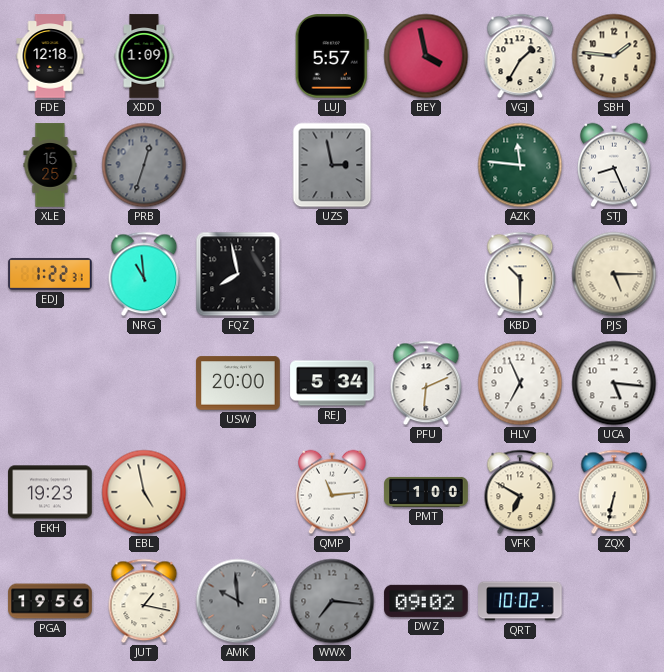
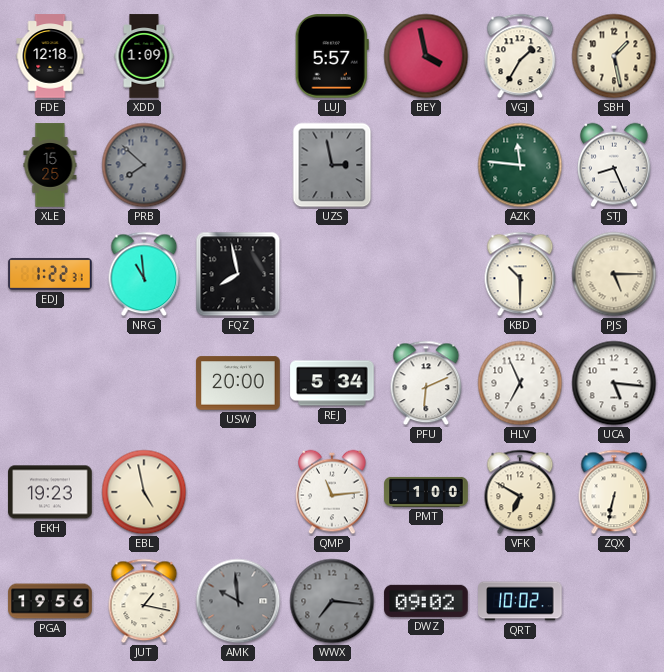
SBH: 1:46 -> 1:28 (614, 56)
PRB: 12:33 -> 7:52 (144, 165)
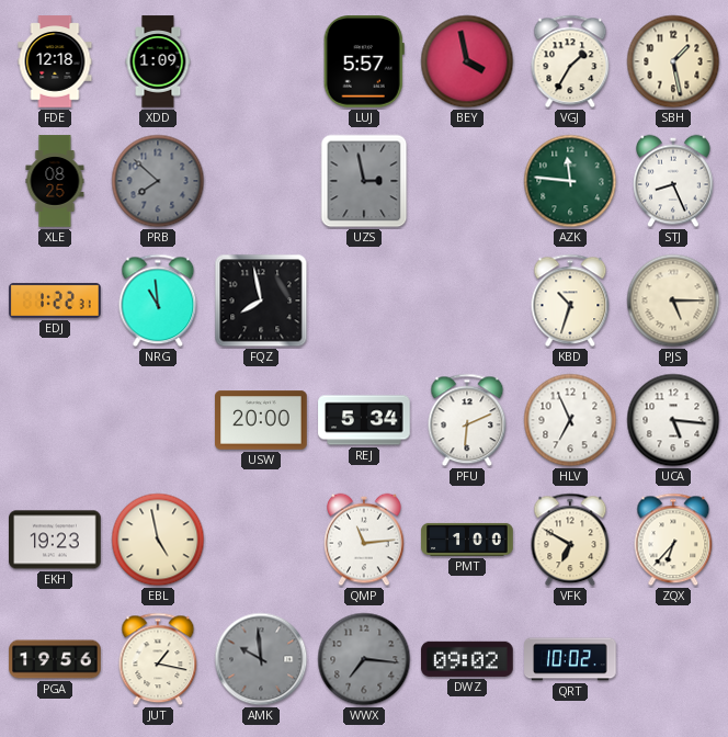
XLE: 15:25 -> 08:25 (55, 181)
KBD: 10:30 -> 10:33 (570, 301)
ZQX: 6:32 -> 6:37 (673, 540)
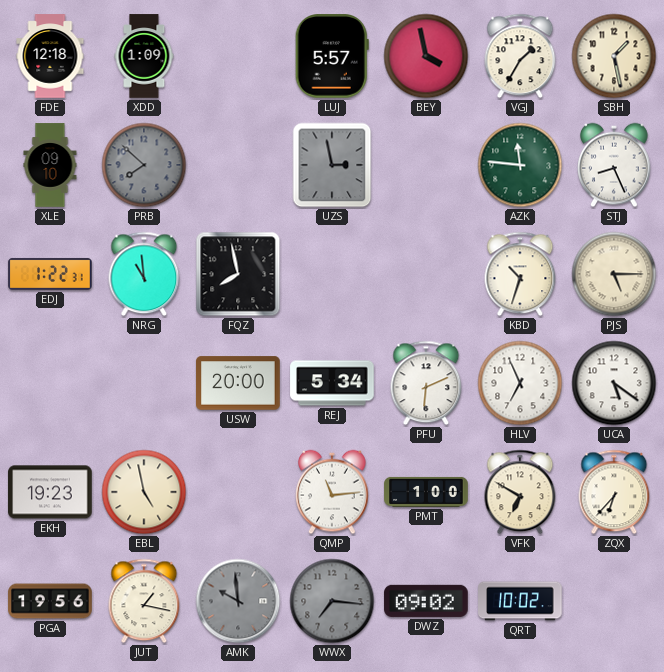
XLE: 08:25 -> 09:10 (50, 165)
UCA: 5:16 -> 5:21 (614, 383)
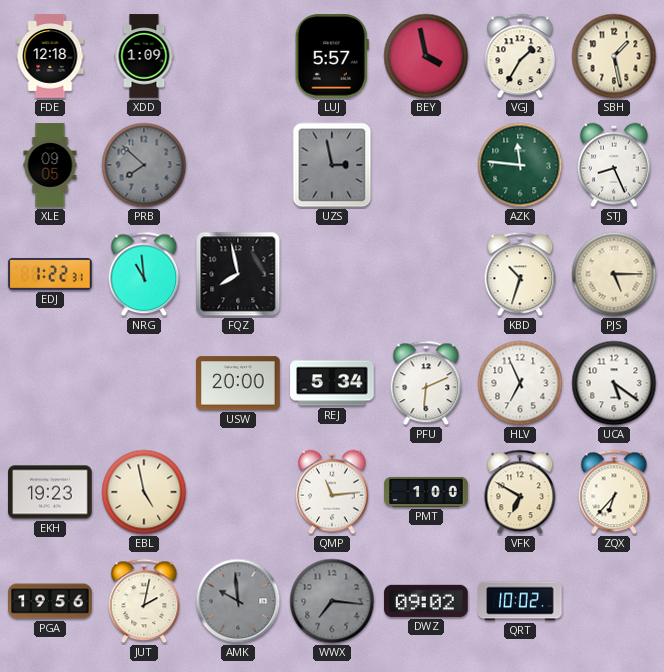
XLE: 09:10 -> 09:05 (50, 165)
JUT: 1:17 -> 2:02 (144, 601)
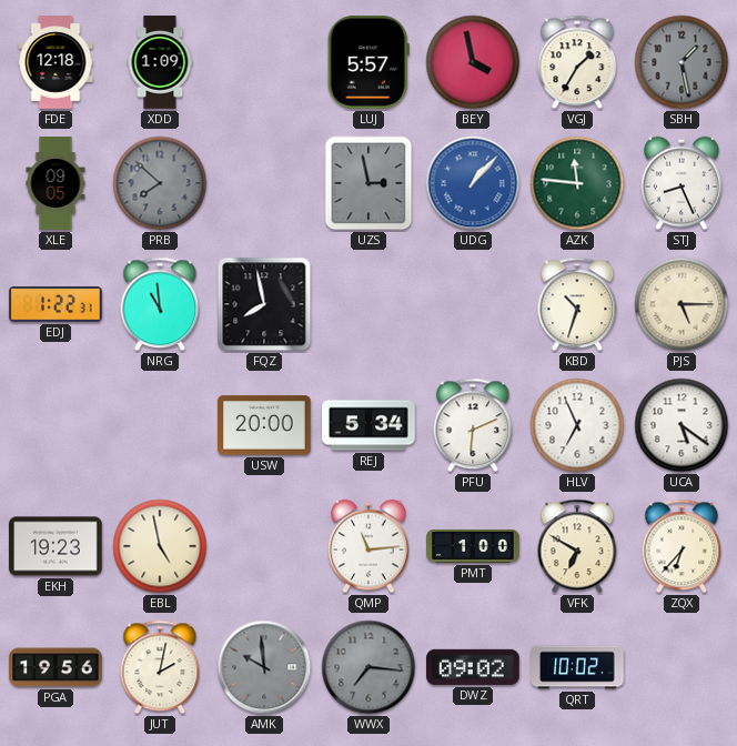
SBH dial: cream -> grey (682, 62)
UDG: none -> 1:07 (473, 183)
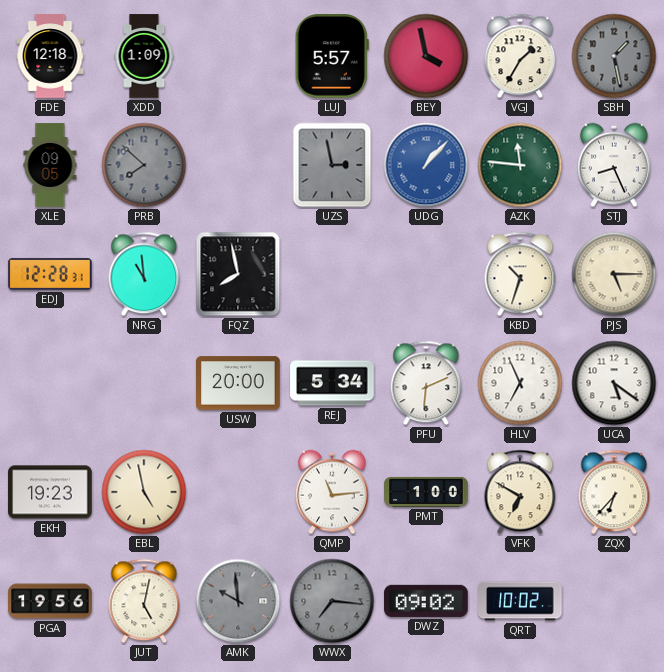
EDJ: 1:22 -> 12:28 (50, 274)
JUT: 2:02 -> 5:02 (144, 601)
